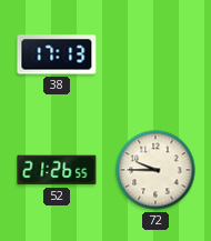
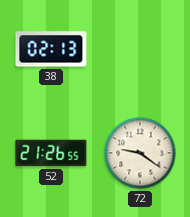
38: 17:13 -> 02:13 (51, 49)
72: 9:45 -> 9:21 (140, 153)
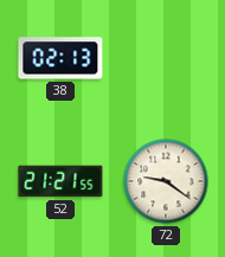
52: 21:26 -> 21:21 (60, 181)
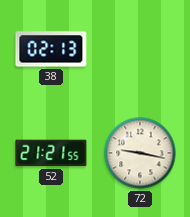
72: 9:21 -> 9:17 (140, 153)
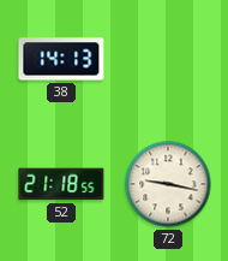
38: 02:13 -> 14:13 (61, 59)
52: 21:21 -> 21:18 (61, 184)
